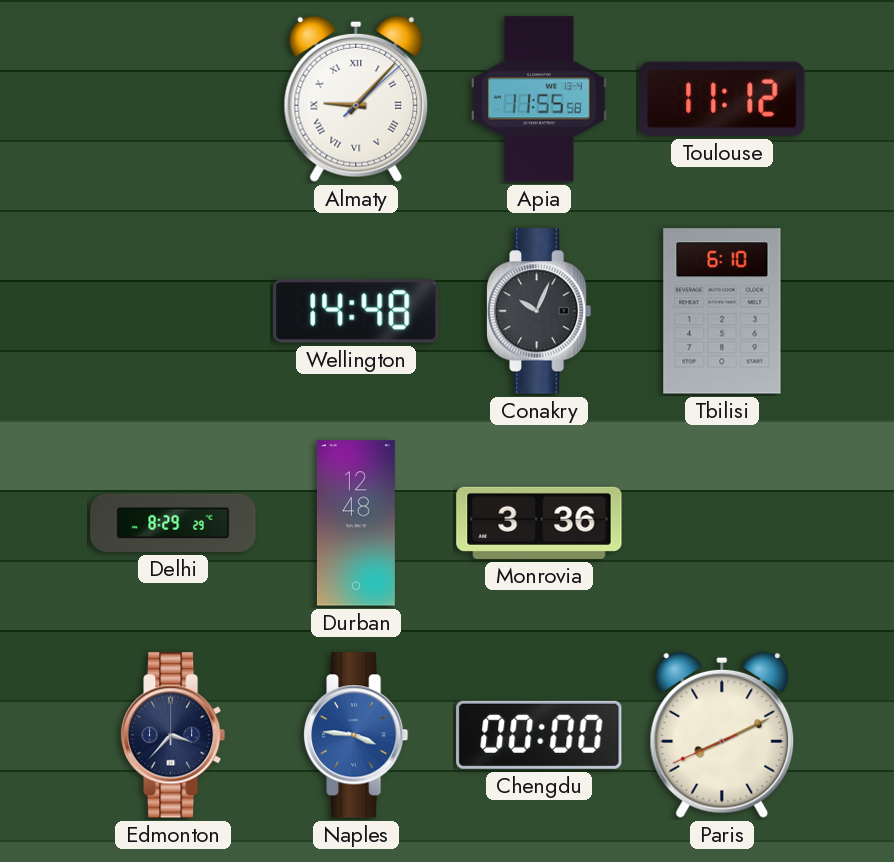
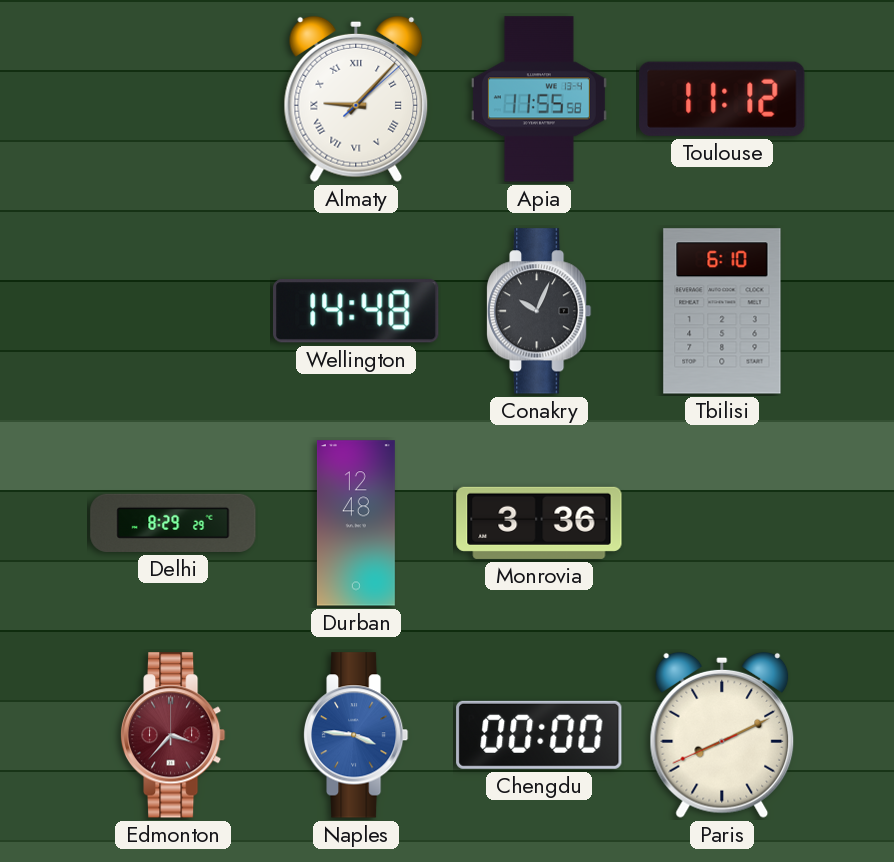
Edmonton dial: navy -> burgundy (173, 735)
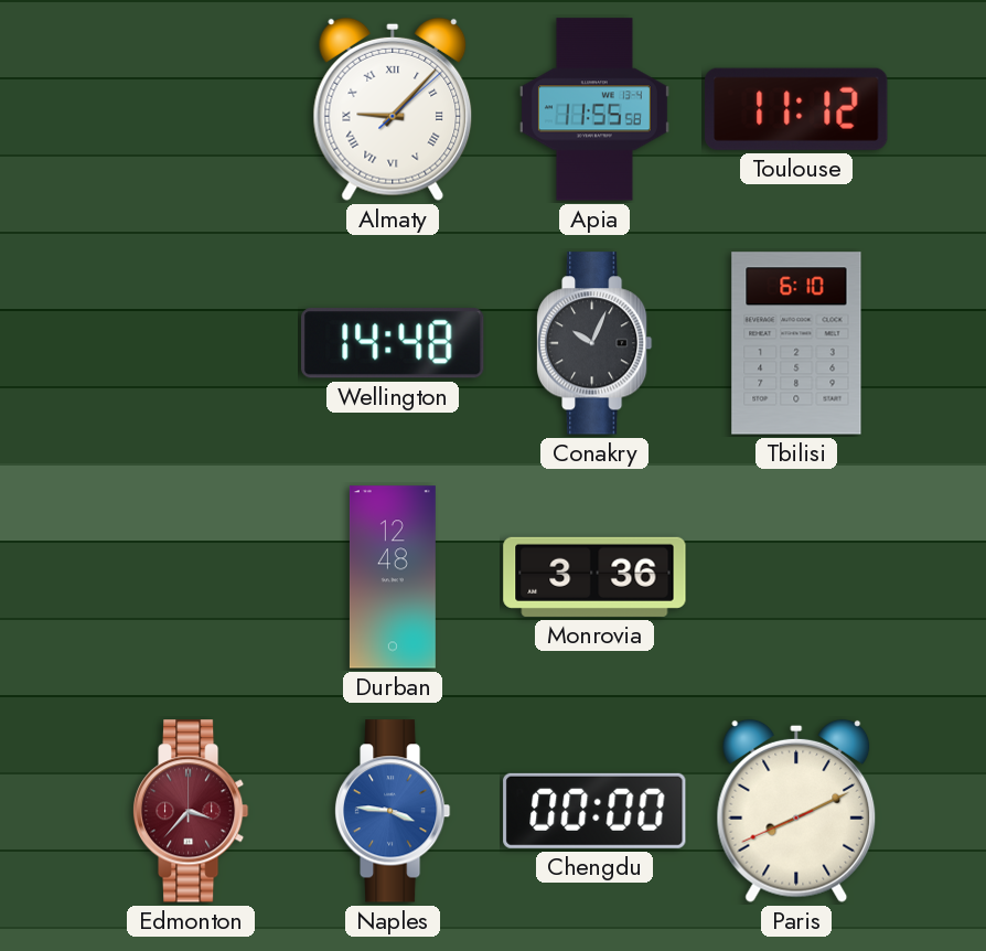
Delhi: 8:29 -> none (173, 523)
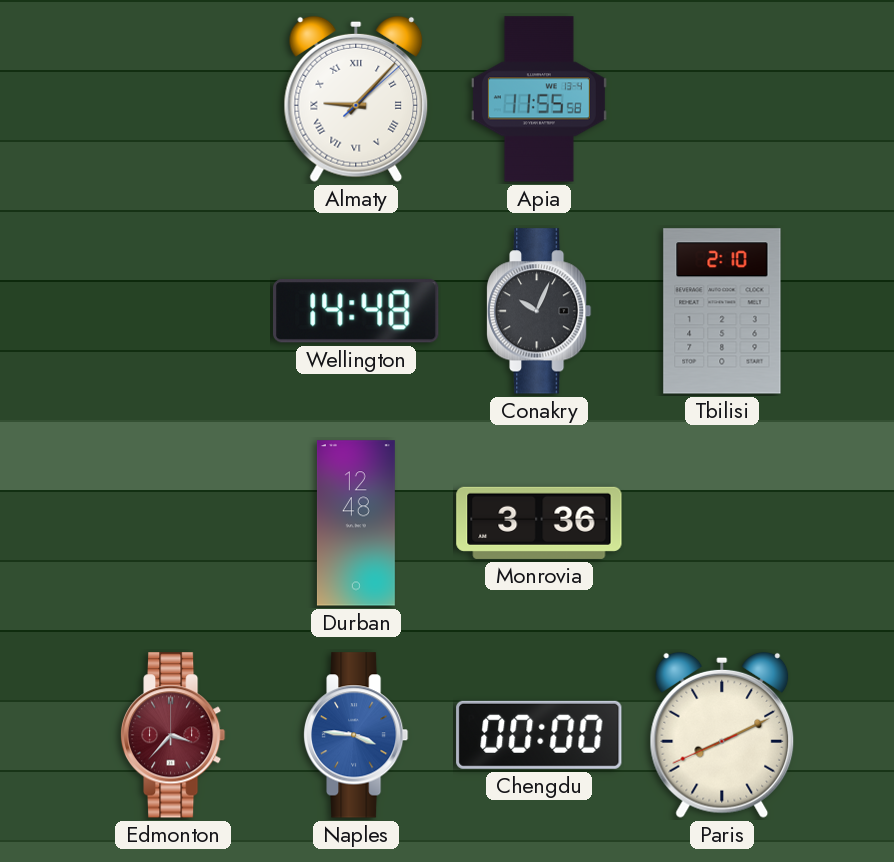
Toulouse: 11:12 -> none (796, 109)
Tbilisi: 6:10 -> 2:10 (722, 311)
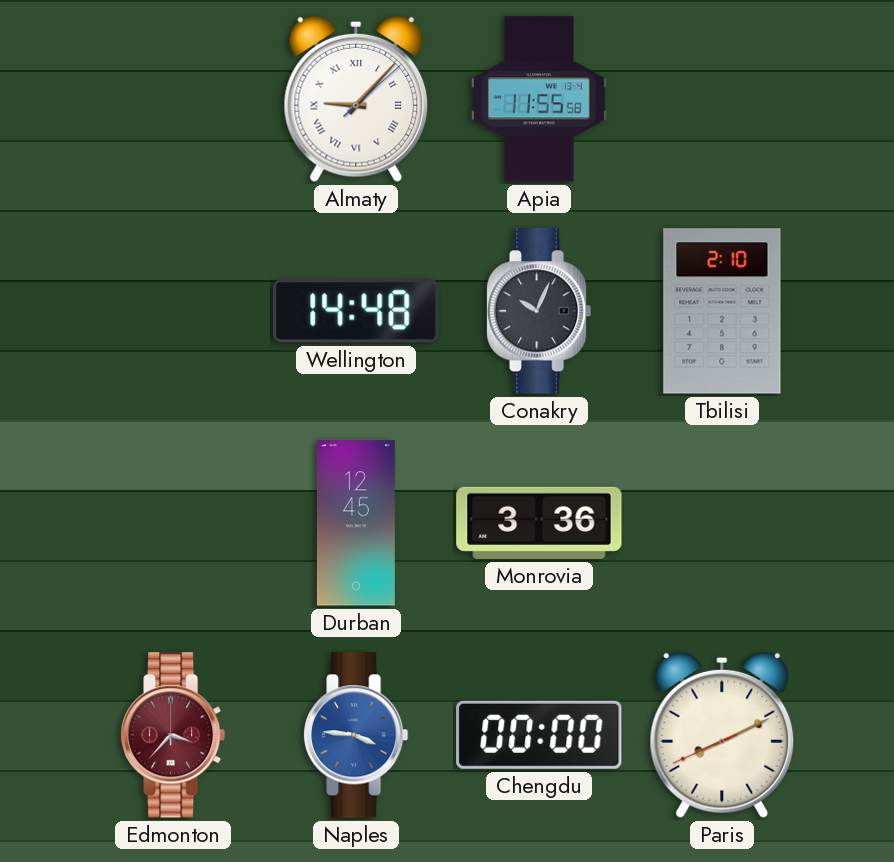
Durban: 12:48 -> 12:45 (356, 523)
